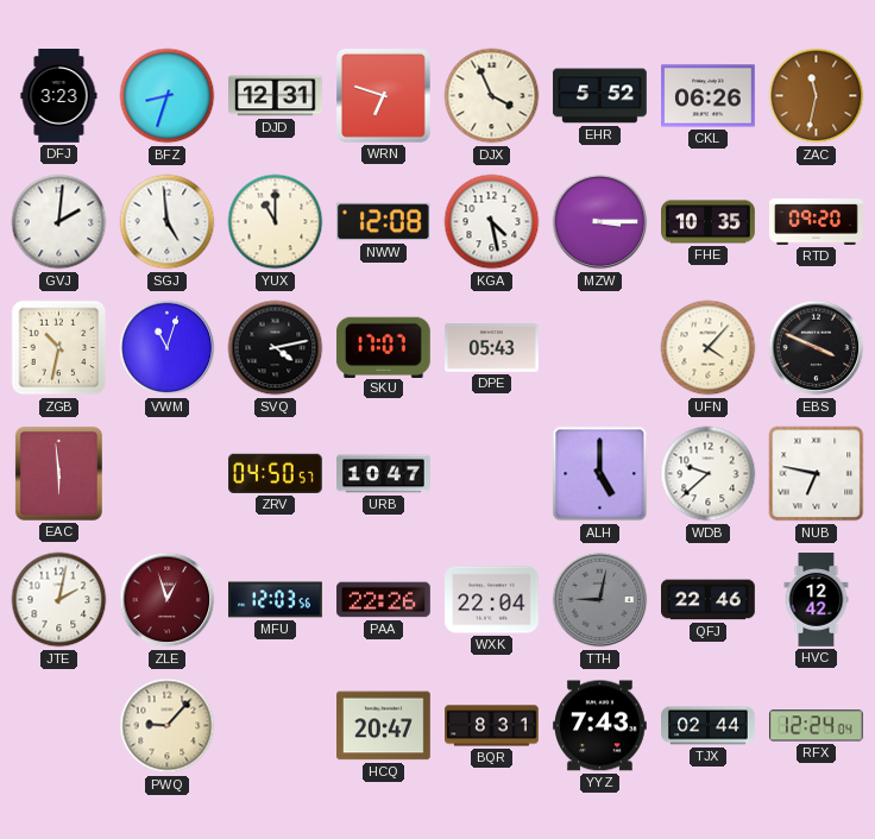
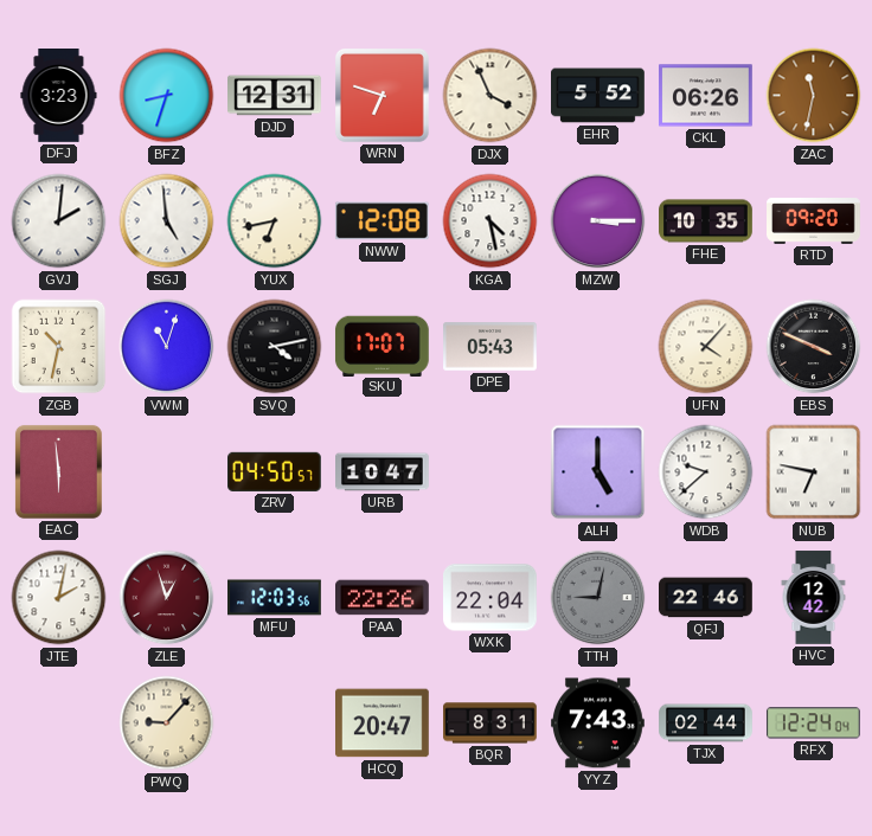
YUX: 11:00 -> 6:43 (275, 221)
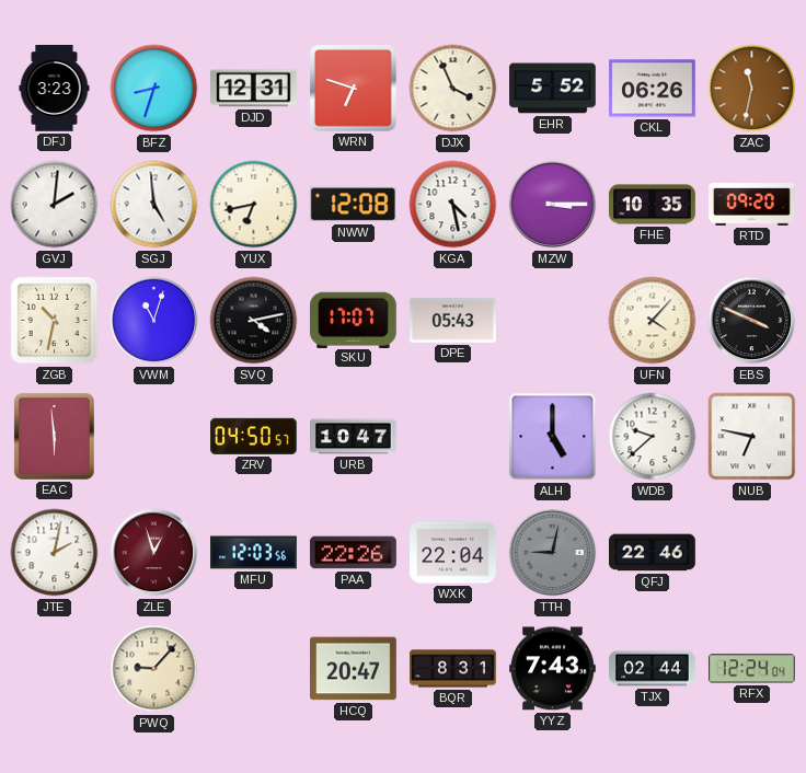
HVC: 12:42 -> none (814, 598)
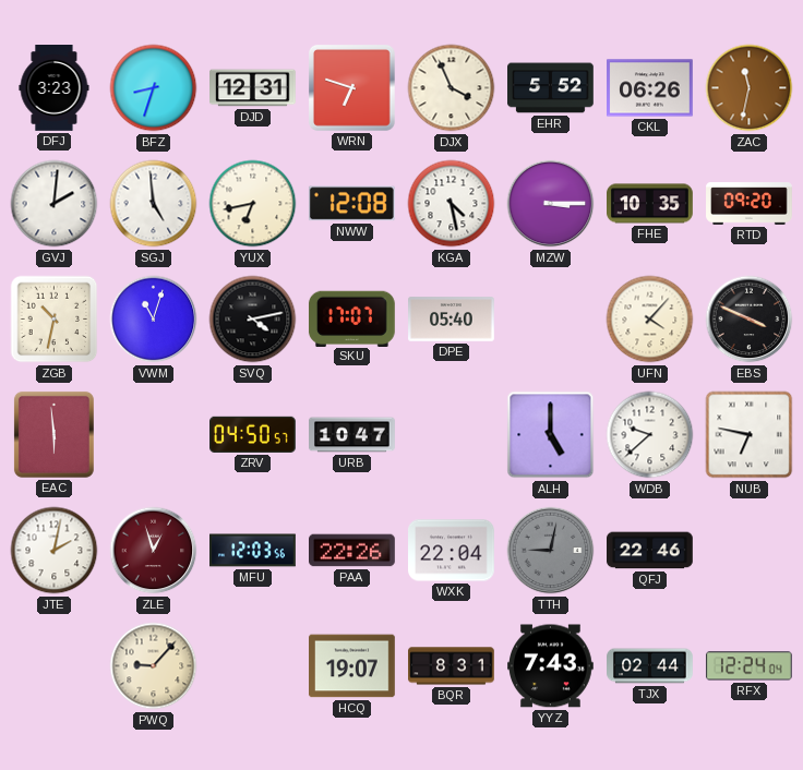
DPE: 05:43 -> 05:40 (452, 320)
HCQ: 20:47 -> 19:07 (352, 666)
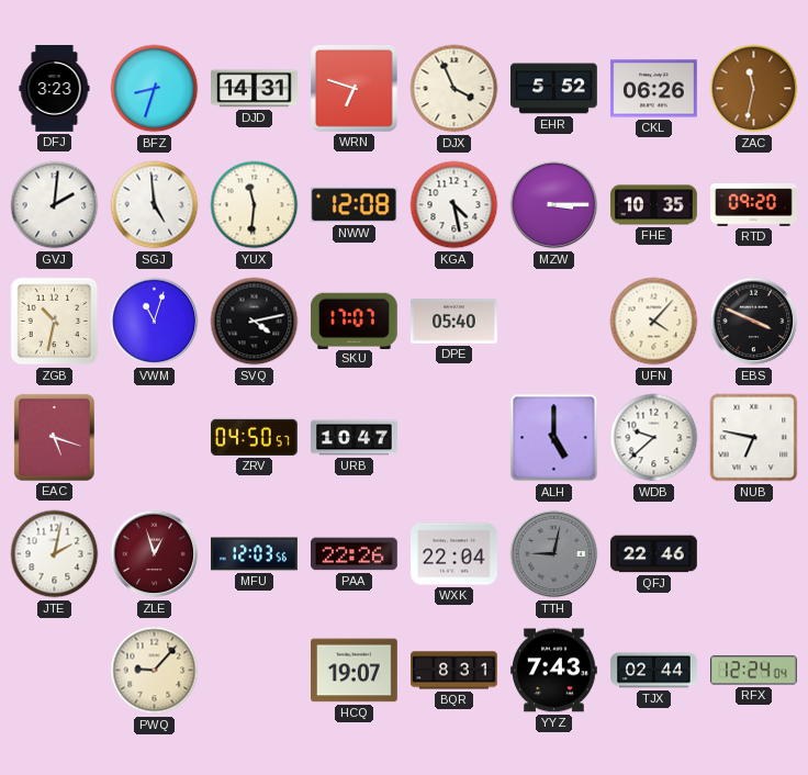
DJD: 12:31 -> 14:31 (255, 89)
YUX: 6:43 -> 11:31 (255, 205)
EAC: 5:59 -> 5:18 (54, 437)
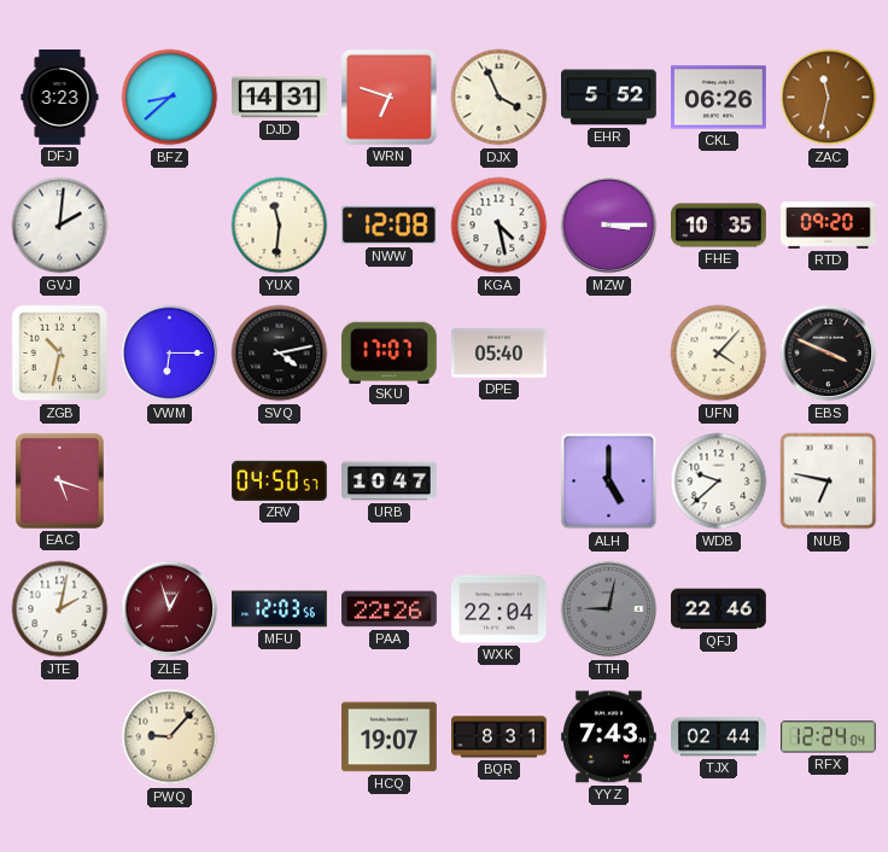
BFZ: 8:33 -> 8:38 (170, 98)
SGJ: 4:59 -> none (155, 205)
VWM: 11:03 -> 6:15 (170, 354)
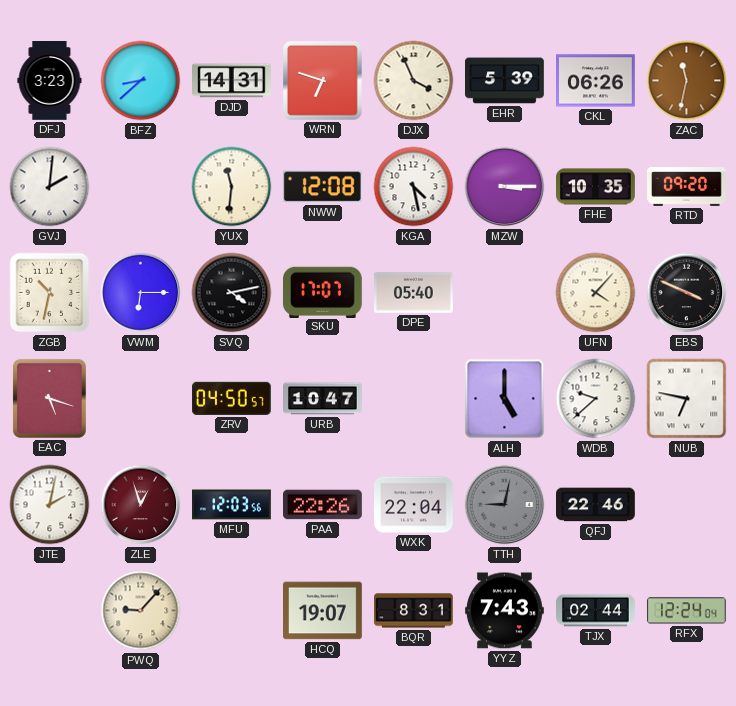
EHR: 5:52 -> 5:39 (505, 81)
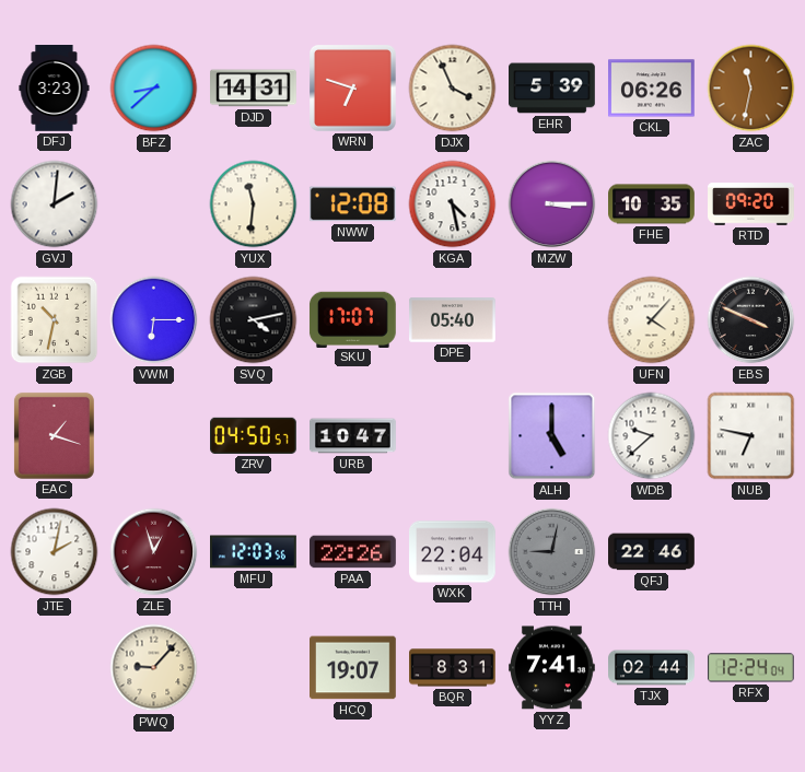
EAC: 5:18 -> 1:18 (54, 435)
YYZ: 7:43 -> 7:41 (552, 668)
